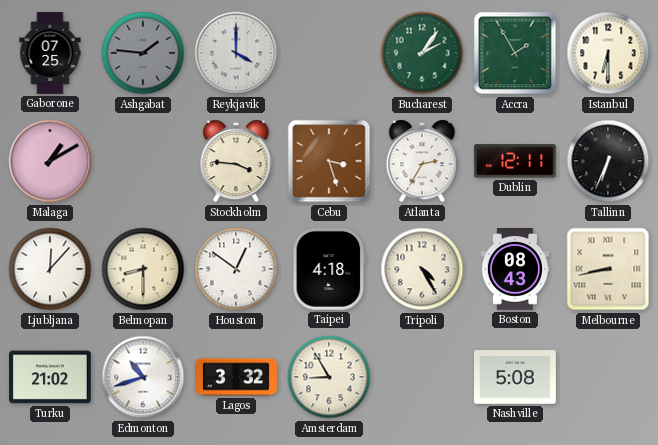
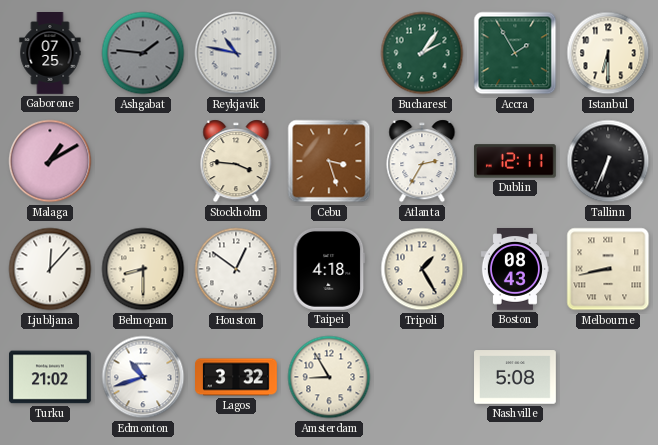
Reykjavik: 4:00 -> 10:47 (236, 53)
Tripoli: 4:25 -> 1:25 (422, 269)
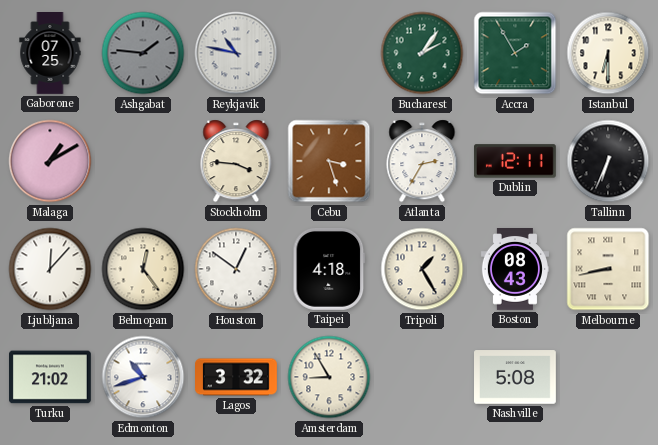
Belmopan: 8:30 -> 12:24 (143, 269)
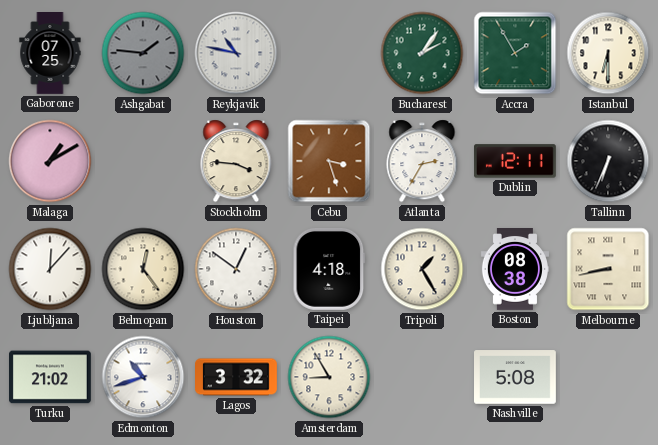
Boston: 08:43 -> 08:38 (515, 270)
